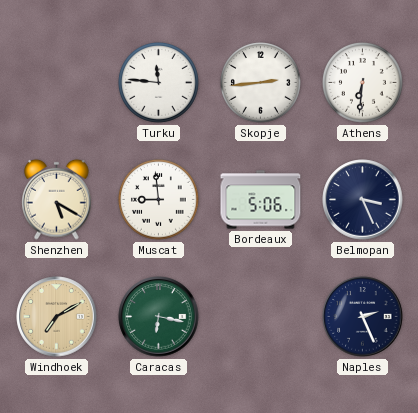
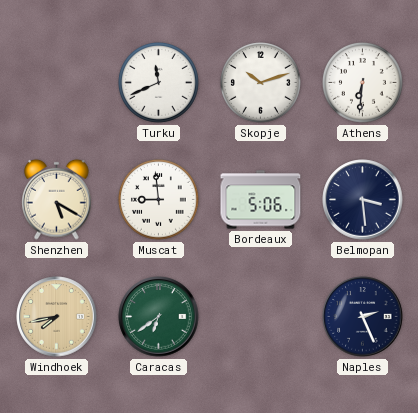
Turku: 11:46 -> 11:41 (158, 82)
Skopje: 2:44 -> 10:12 (260, 82)
Belmopan: 3:26 -> 3:29 (363, 200)
Windhoek: 7:10 -> 7:43 (57, 317)
Caracas: 6:17 -> 6:39 (159, 317)
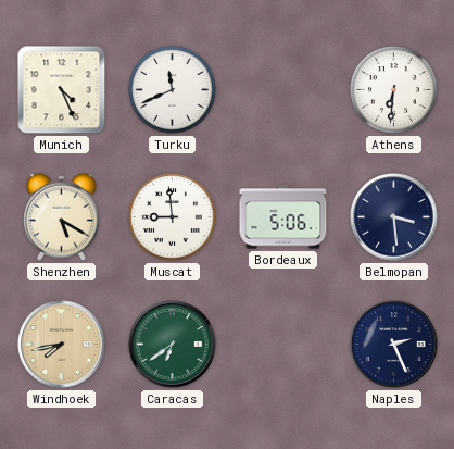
Munich: none -> 4:26 (62, 90)
Skopje: 10:12 -> none (260, 82)
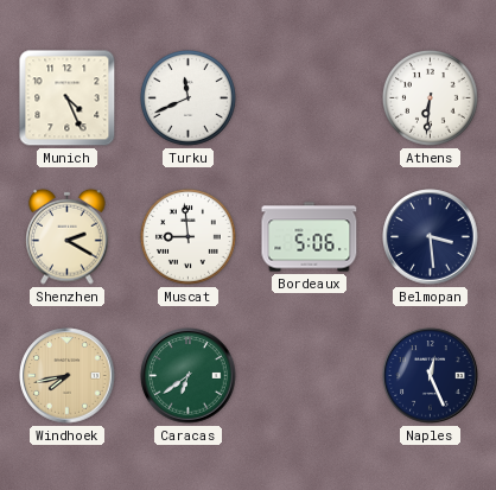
Shenzhen: 5:20 -> 2:20 (68, 236)
Naples: 2:26 -> 12:26 (431, 376)
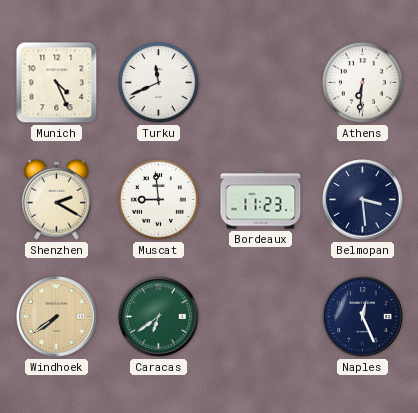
Bordeaux: 5:06 -> 11:23 (261, 200)
Windhoek: 7:43 -> 7:39 (57, 317)
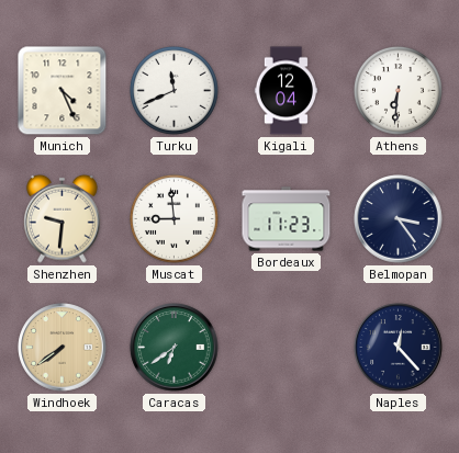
Kigali: none -> 12:04 (286, 91)
Shenzhen: 2:20 -> 9:31 (63, 218)
Belmopan: 3:29 -> 3:24 (399, 219)
Naples: 12:26 -> 12:23 (399, 348)
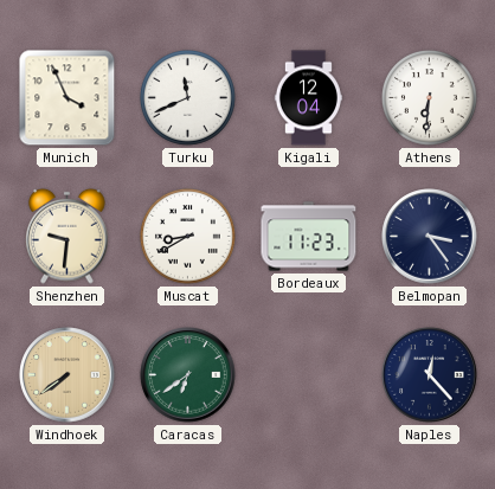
Munich: 4:26 -> 3:56 (67, 98)
Muscat: 8:59 -> 8:40 (187, 236)
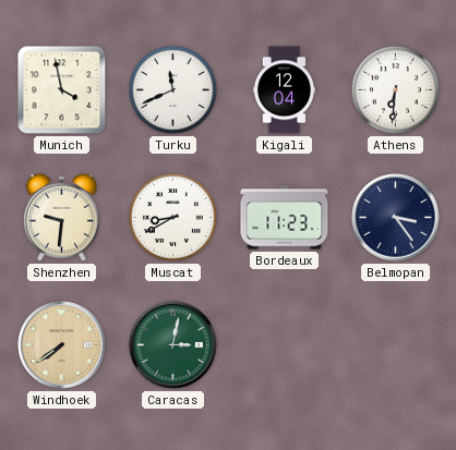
Munich: 3:56 -> 3:58 (62, 90)
Caracas: 6:39 -> 3:02 (173, 345)
Naples: 12:23 -> none (430, 375)
